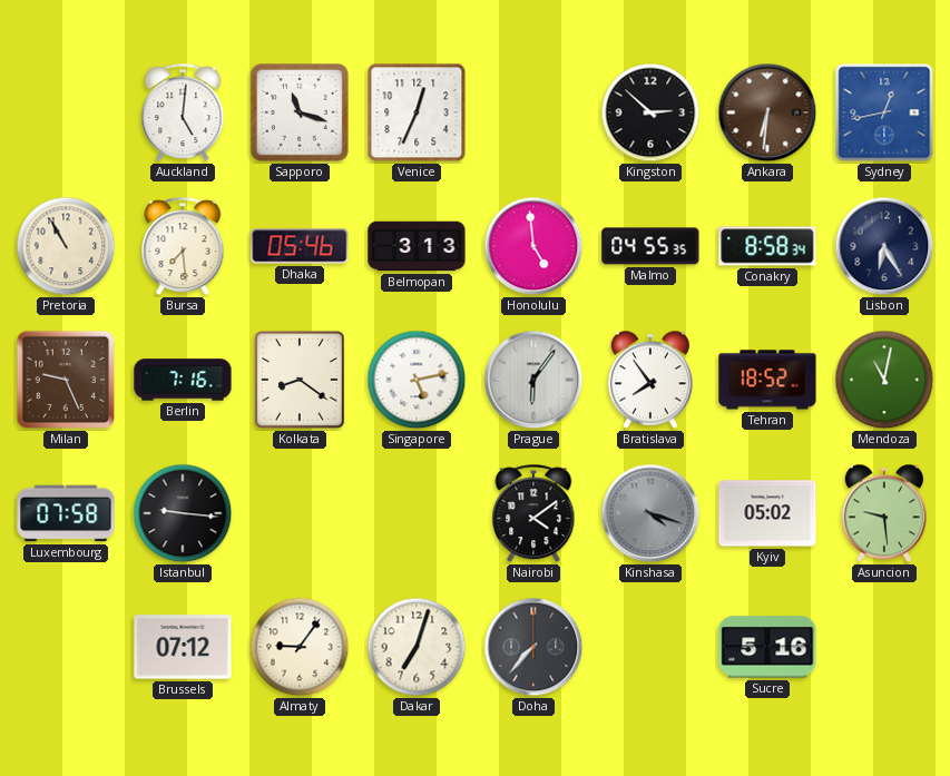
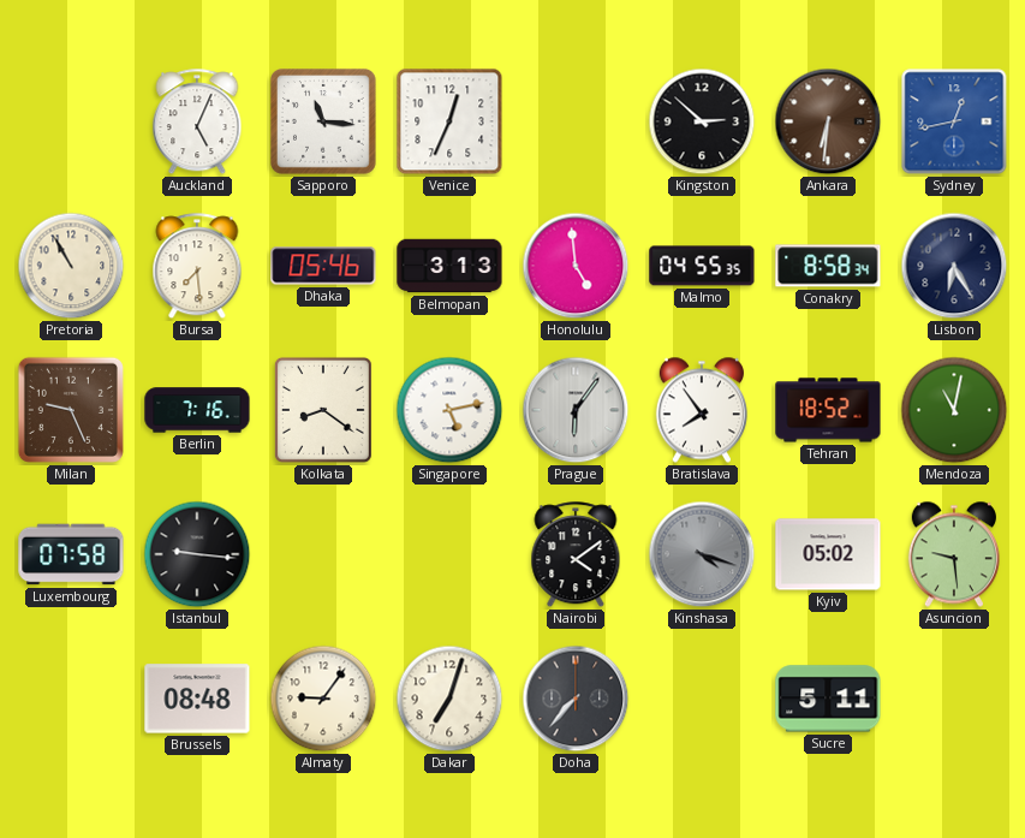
Auckland: 5:01 -> 5:04 (197, 123)
Sapporo: 11:18 -> 11:16 (324, 123)
Brussels: 07:12 -> 08:48 (197, 699)
Sucre: 5:16 -> 5:11 (828, 699)
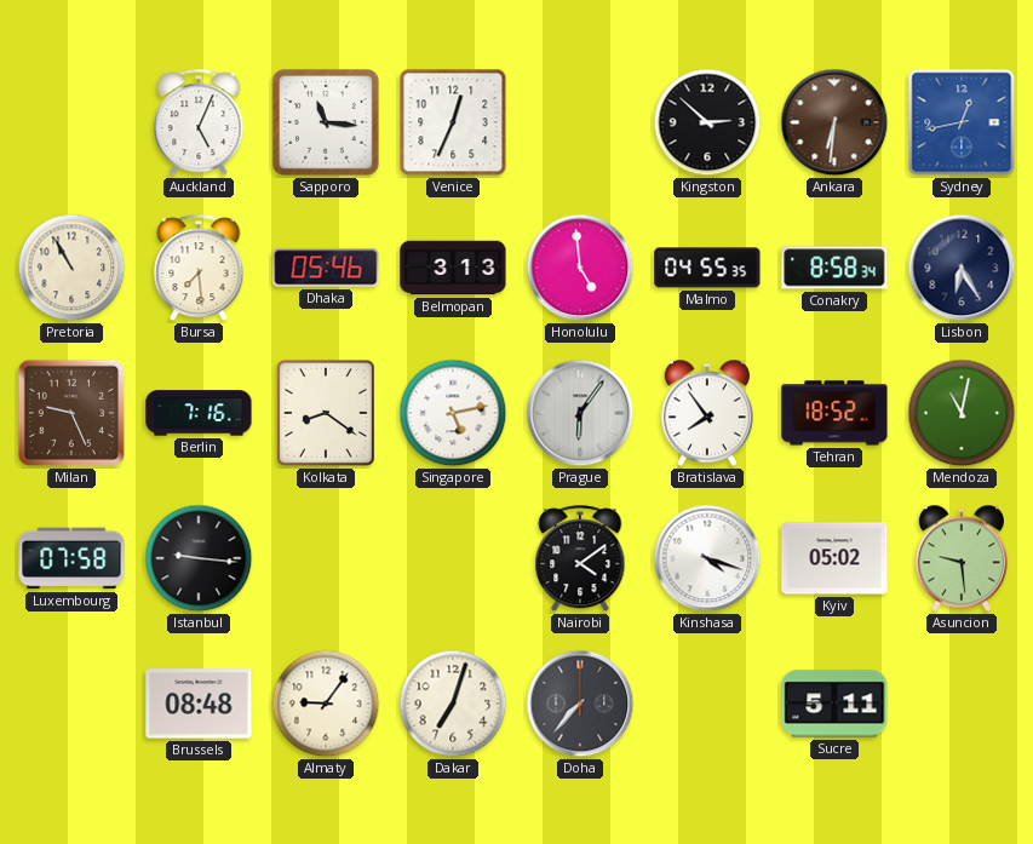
Kinshasa dial: grey -> white (707, 558)
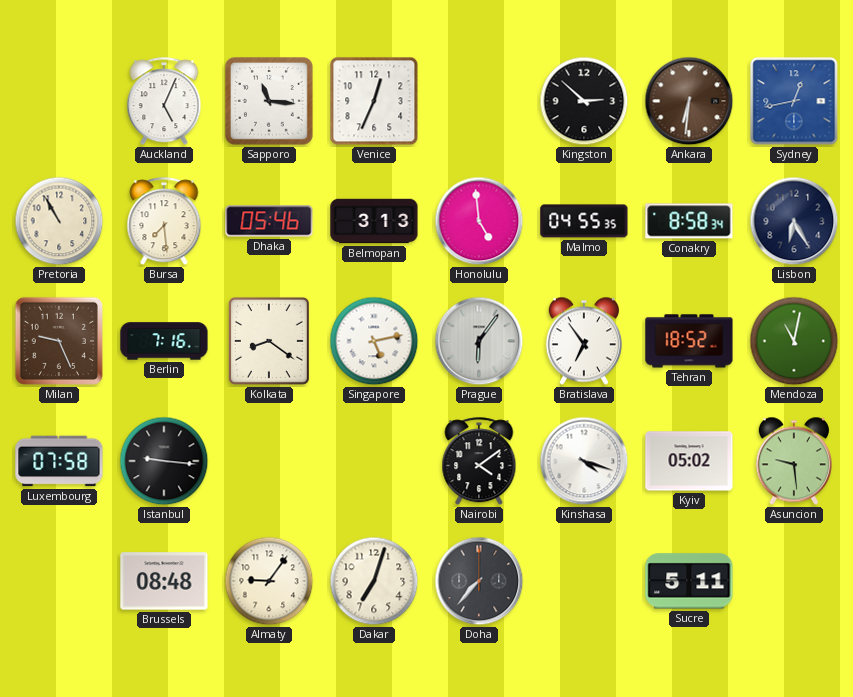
Bratislava: 7:54 -> 6:54 (584, 341)
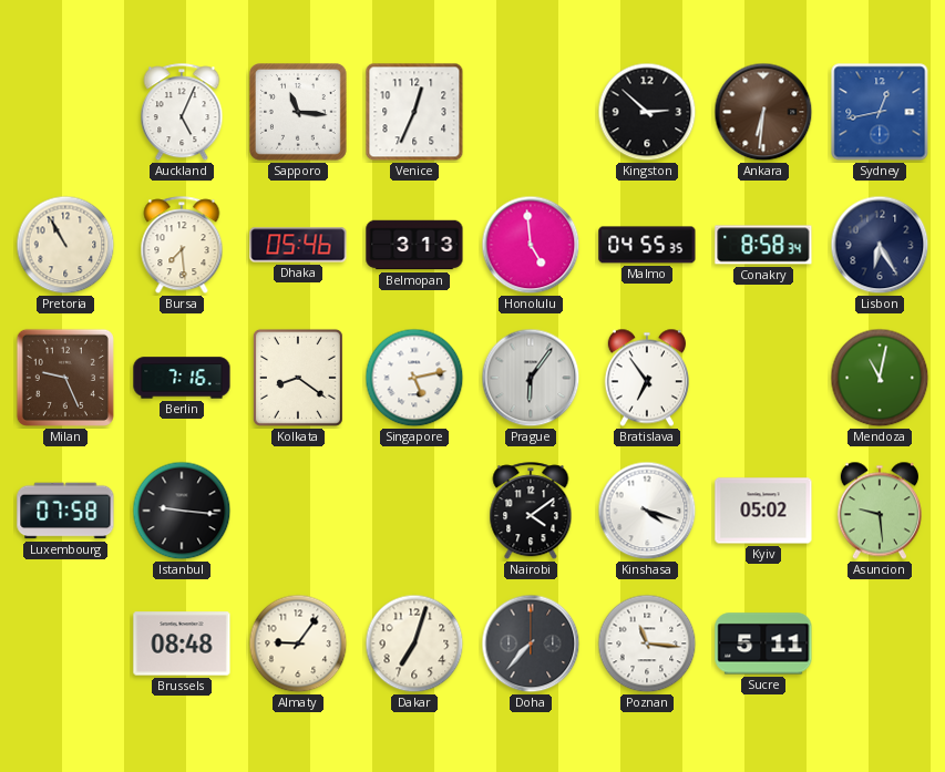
Tehran: 18:52 -> none (689, 341)
Poznan: none -> 11:16 (647, 644)
